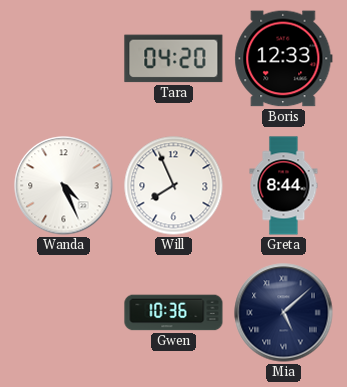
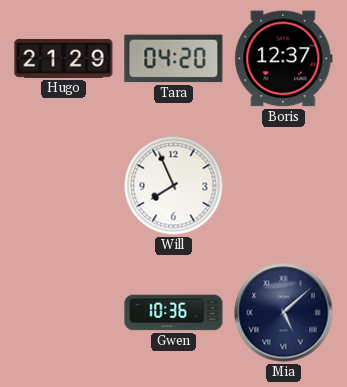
Hugo: none -> 21:29 (64, 58)
Boris: 12:33 -> 12:37 (284, 59)
Wanda: 4:26 -> none (64, 186)
Greta: 8:44 -> none (284, 186)
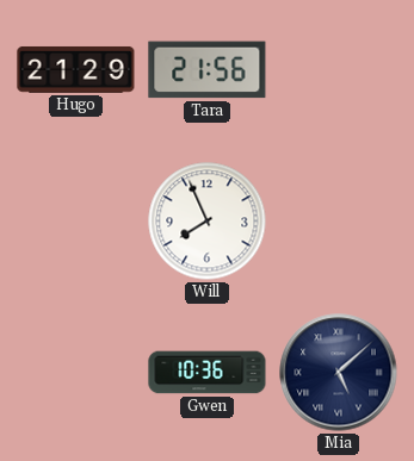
Tara: 04:20 -> 21:56 (208, 70)
Boris: 12:37 -> none (284, 59)
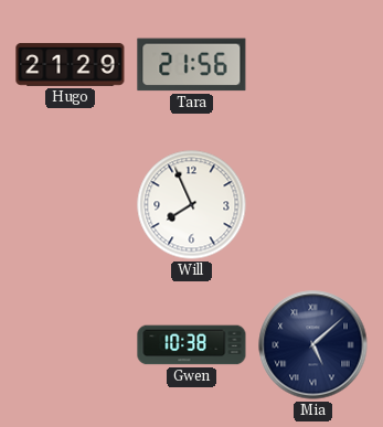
Gwen: 10:36 -> 10:38 (192, 345)
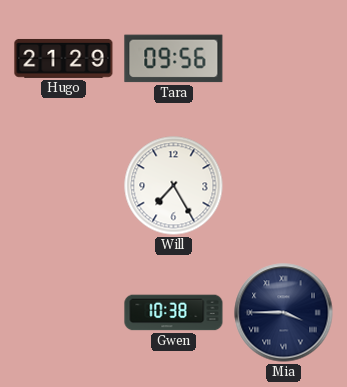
Tara: 21:56 -> 09:56 (174, 59)
Will: 7:56 -> 7:25 (174, 186)
Mia: 5:08 -> 3:45 (284, 313)
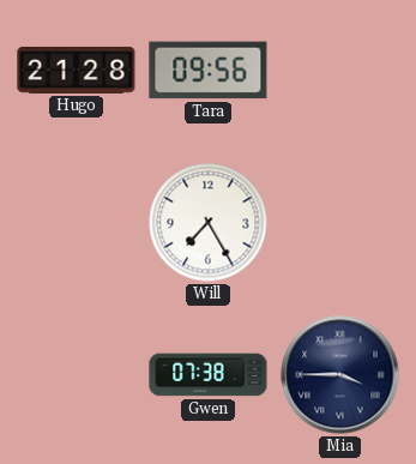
Hugo: 21:29 -> 21:28 (77, 70)
Gwen: 10:38 -> 07:38 (209, 375)
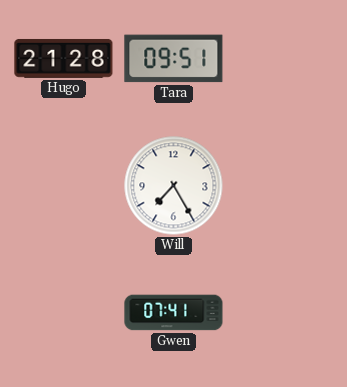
Tara: 09:56 -> 09:51 (174, 59)
Gwen: 07:38 -> 07:41 (174, 313)
Mia: 3:45 -> none (340, 375)
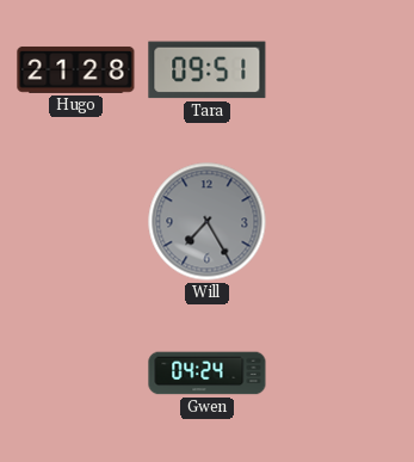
Will dial: white -> grey (208, 222)
Gwen: 07:41 -> 04:24 (208, 374)
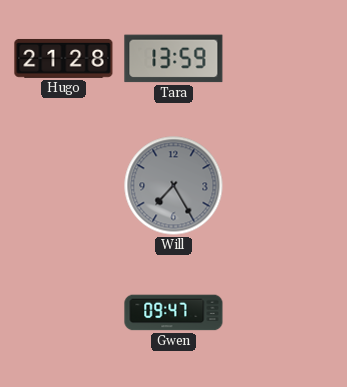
Tara: 09:51 -> 13:59 (174, 59)
Gwen: 04:24 -> 09:47 (174, 313)
